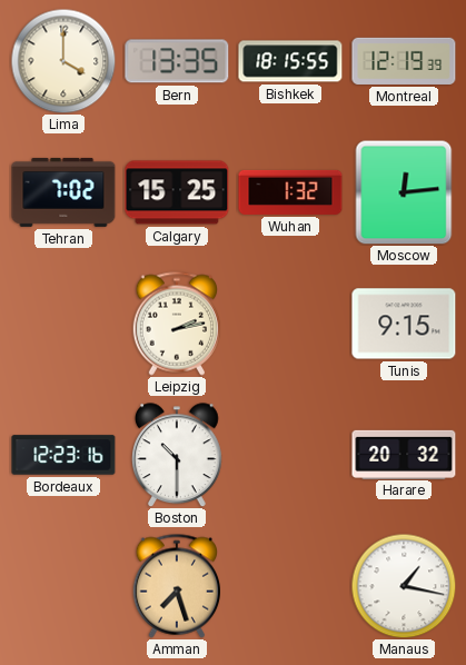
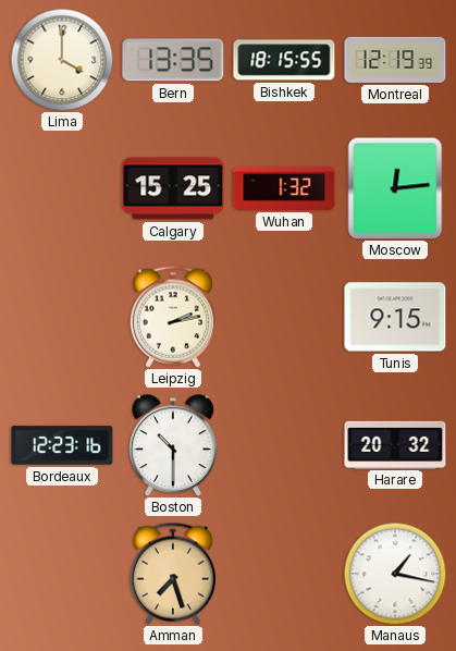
Tehran: 7:02 -> none (63, 192)
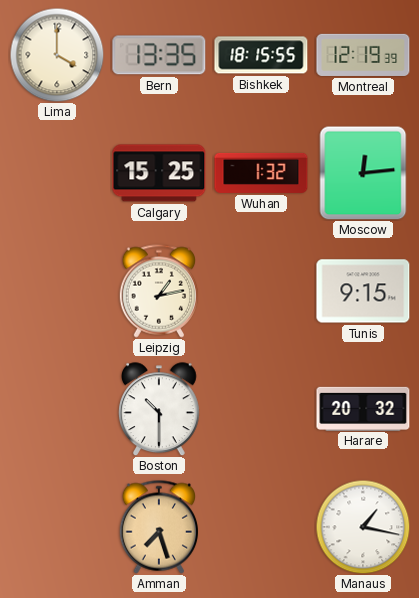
Leipzig: 2:13 -> 1:13 (158, 291)
Bordeaux: 12:23 -> none (62, 445)
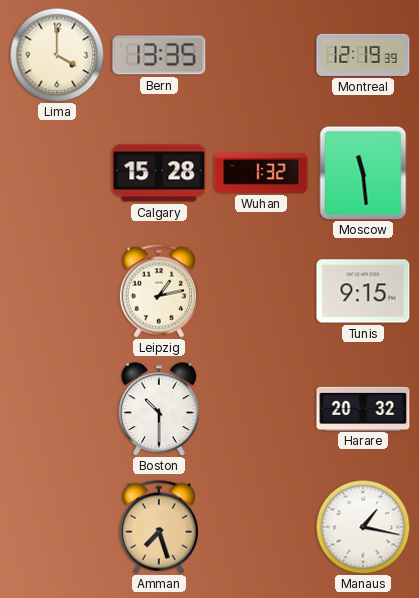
Bishkek: 18:15 -> none (261, 55)
Calgary: 15:25 -> 15:28 (159, 173)
Moscow: 12:14 -> 11:29 (363, 173)
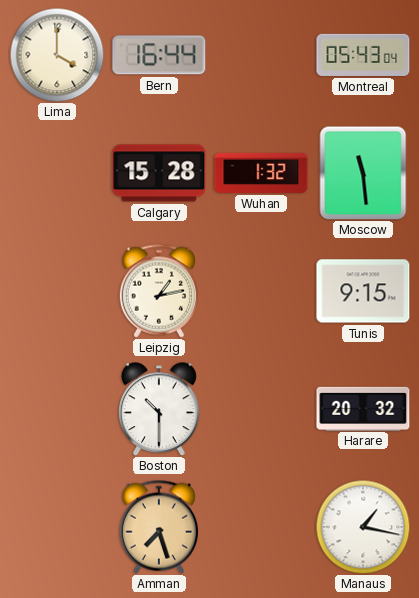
Bern: 13:35 -> 16:44 (159, 55)
Montreal: 12:19 -> 05:43 (363, 55)
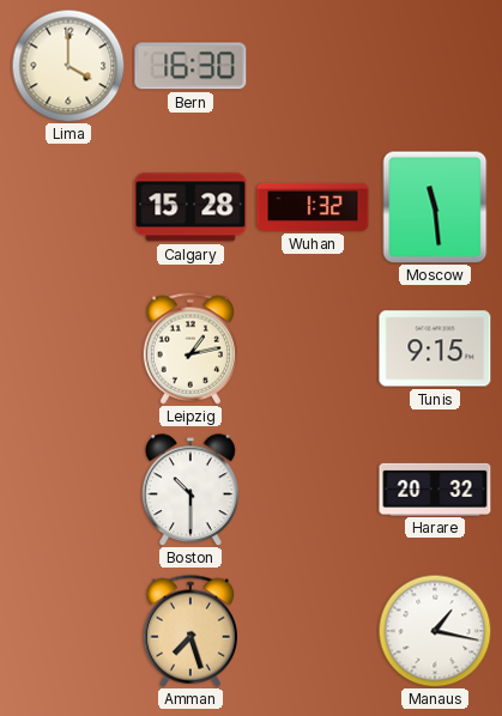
Bern: 16:44 -> 16:30 (190, 66)
Montreal: 05:43 -> none (363, 55)
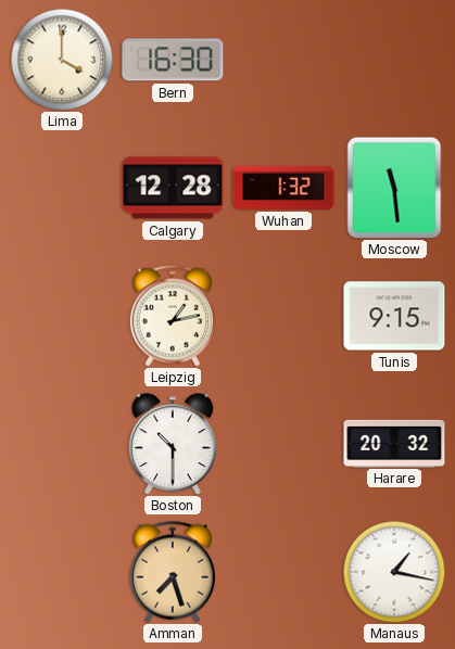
Calgary: 15:28 -> 12:28 (173, 188)
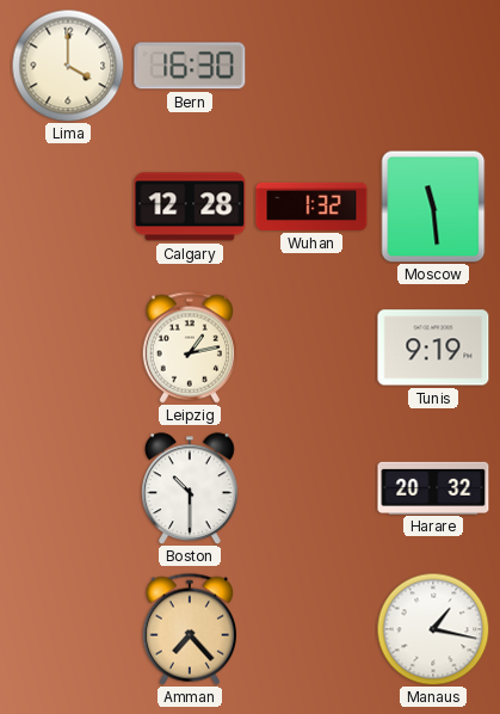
Tunis: 9:15 -> 9:19 (433, 347)
Amman: 7:27 -> 7:23 (189, 629)
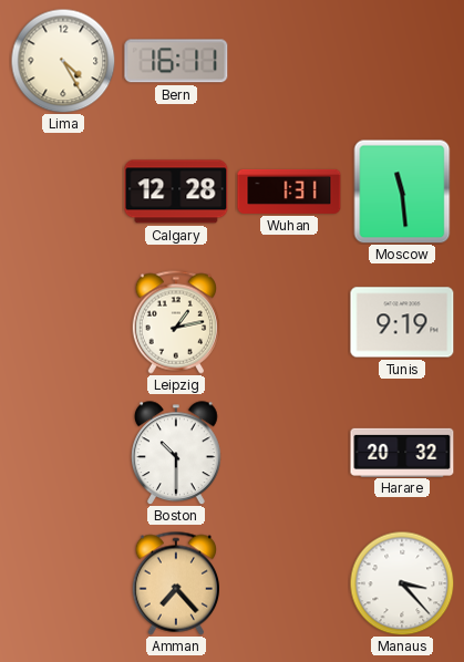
Lima: 4:00 -> 4:25 (63, 61)
Bern: 16:30 -> 16:11 (176, 61)
Wuhan: 1:32 -> 1:31 (289, 192)
Manaus: 1:17 -> 3:23 (402, 583)
